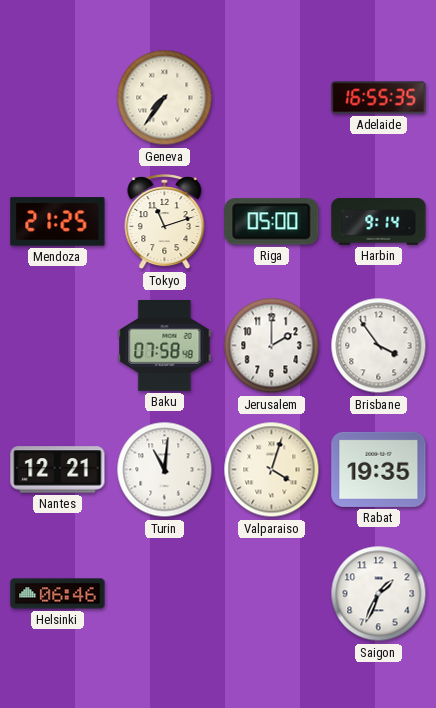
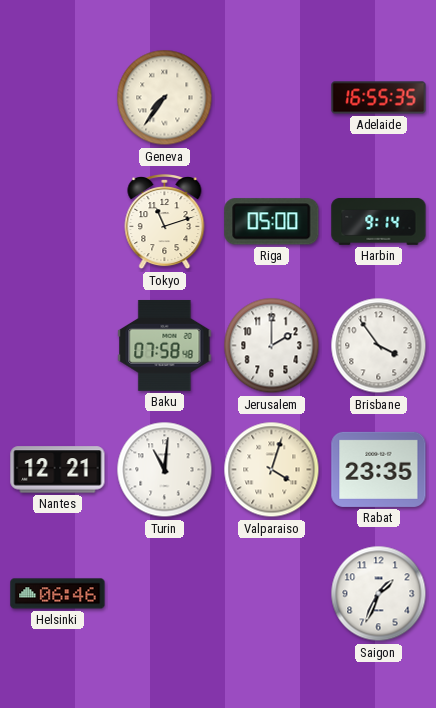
Mendoza: 21:25 -> none (58, 222)
Rabat: 19:35 -> 23:35 (379, 469)
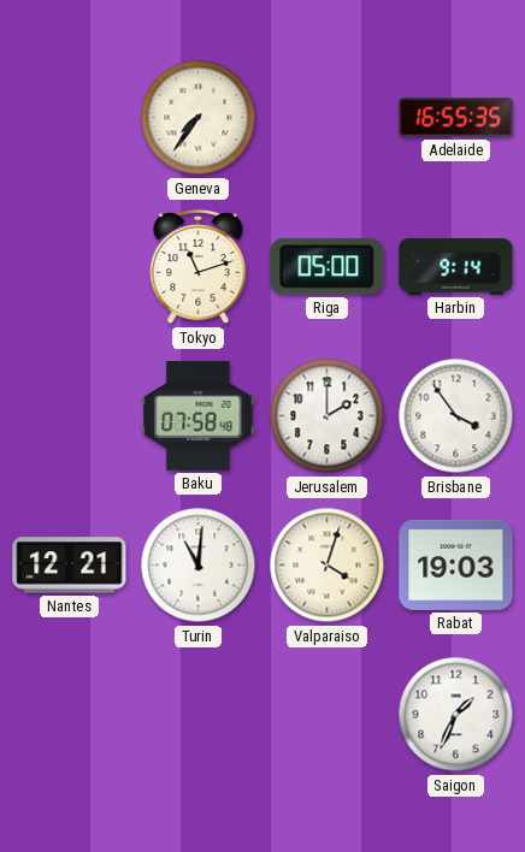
Rabat: 23:35 -> 19:03 (456, 564)
Helsinki: 06:46 -> none (58, 594)
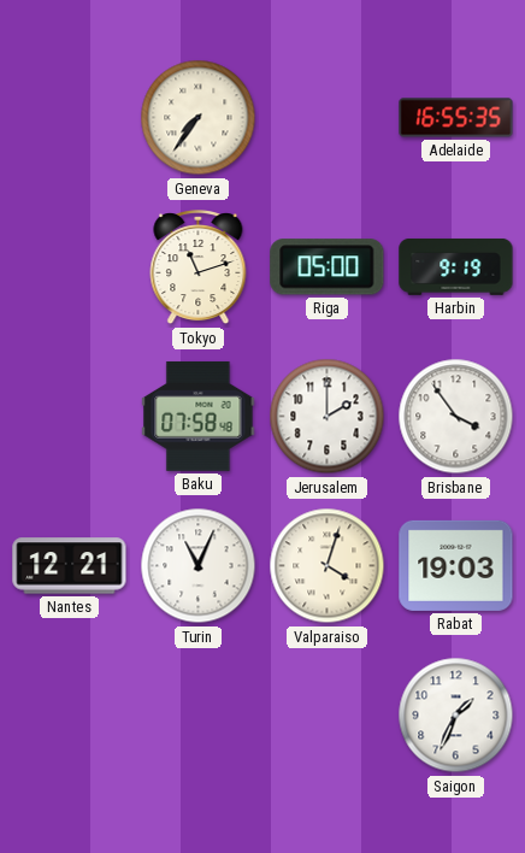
Harbin: 9:14 -> 9:19 (456, 266)
Turin: 11:01 -> 11:04 (199, 566)
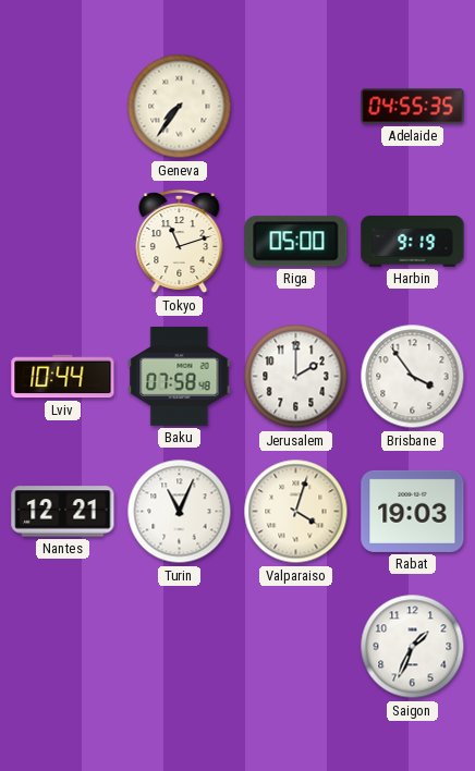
Adelaide: 16:55 -> 04:55 (413, 107)
Lviv: none -> 10:44 (63, 377)
